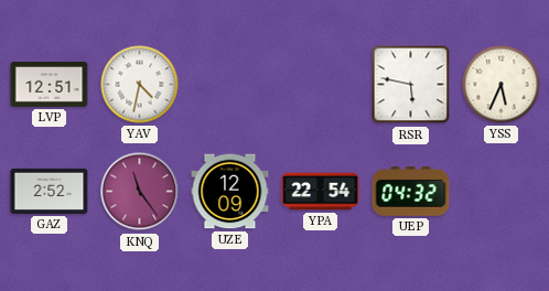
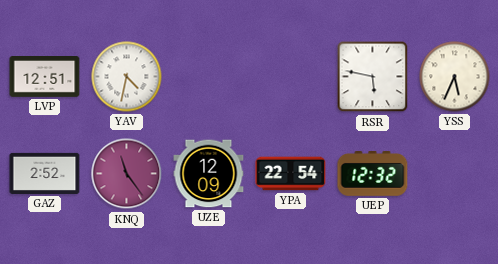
UEP: 04:32 -> 12:32 (373, 174)
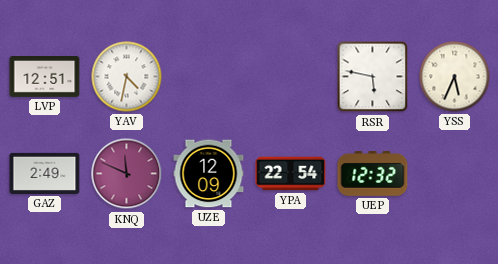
GAZ: 2:52 -> 2:49 (45, 173)
KNQ: 11:24 -> 11:49 (127, 174)
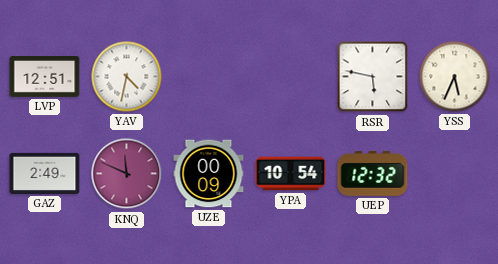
UZE: 12:09 -> 00:09 (209, 174)
YPA: 22:54 -> 10:54 (291, 174)
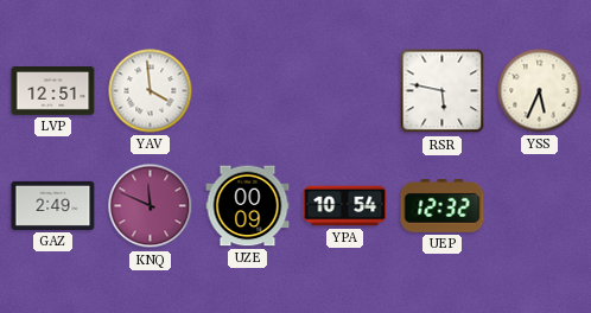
YAV: 4:32 -> 3:59 (151, 91)
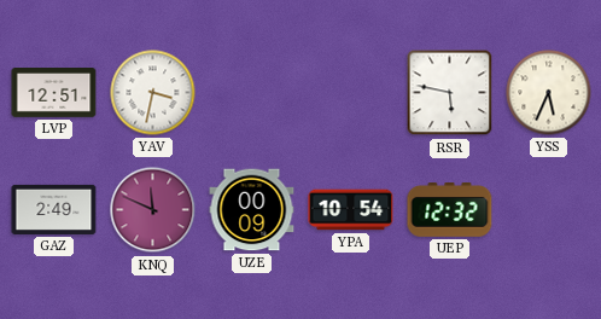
YAV: 3:59 -> 3:32 (153, 93)
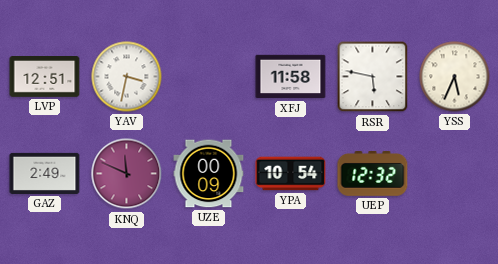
XFJ: none -> 11:58 (291, 77)
